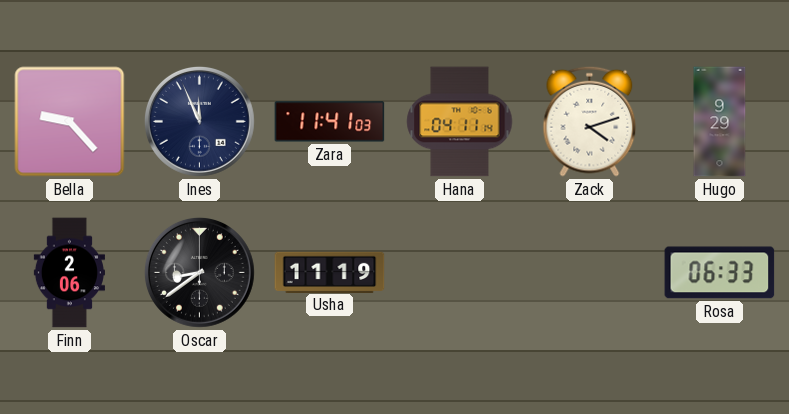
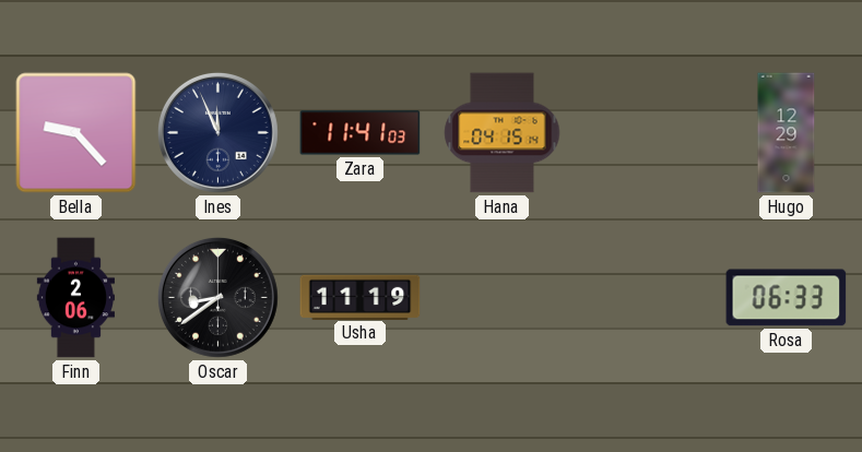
Hana: 04:11 -> 04:15 (503, 133)
Zack: 4:12 -> none (590, 121)
Hugo: 9:29 -> 12:29 (787, 133)
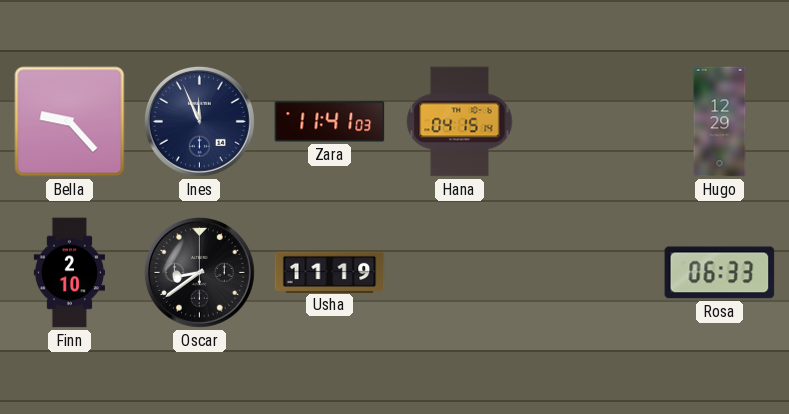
Finn: 2:06 -> 2:10 (69, 273)
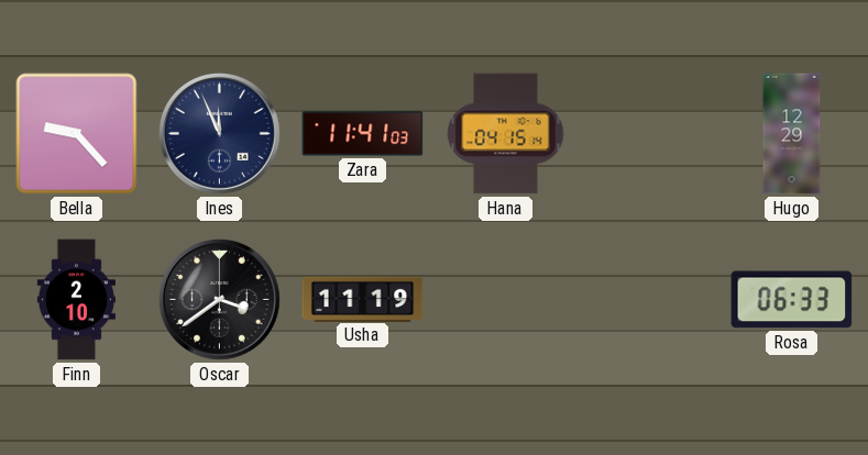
Oscar: 8:39 -> 3:39 (219, 299)
